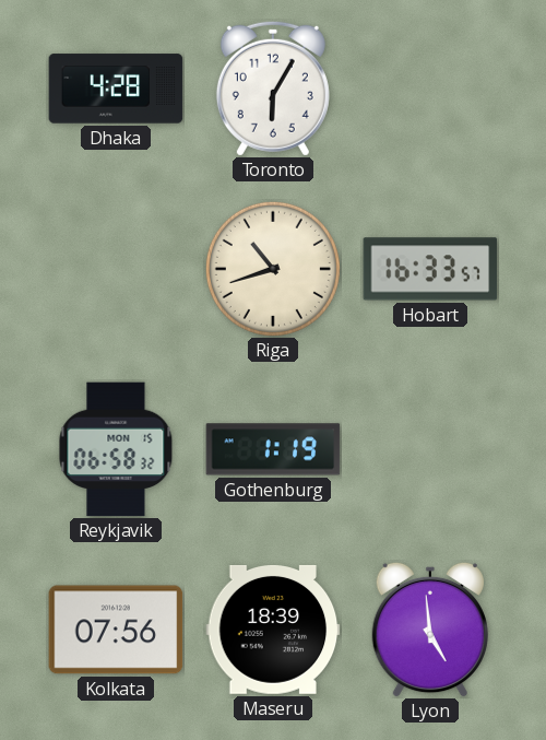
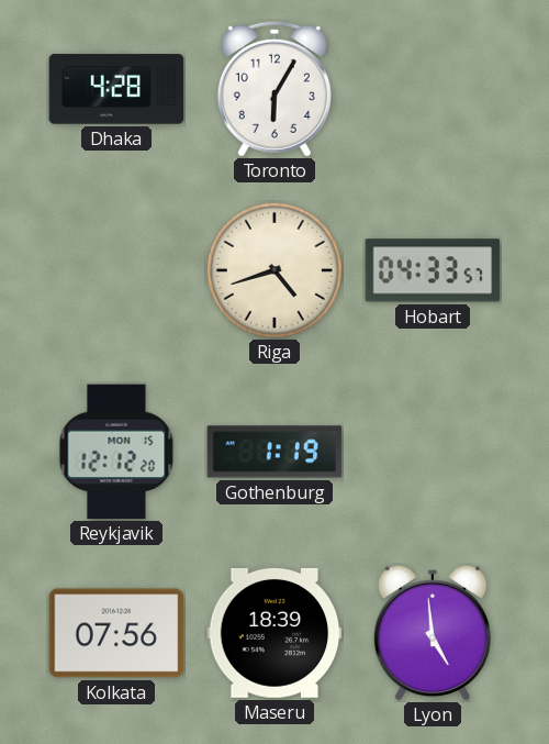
Riga: 10:42 -> 4:42 (274, 270)
Hobart: 16:33 -> 04:33 (433, 270)
Reykjavik: 06:58 -> 12:12 (116, 452)
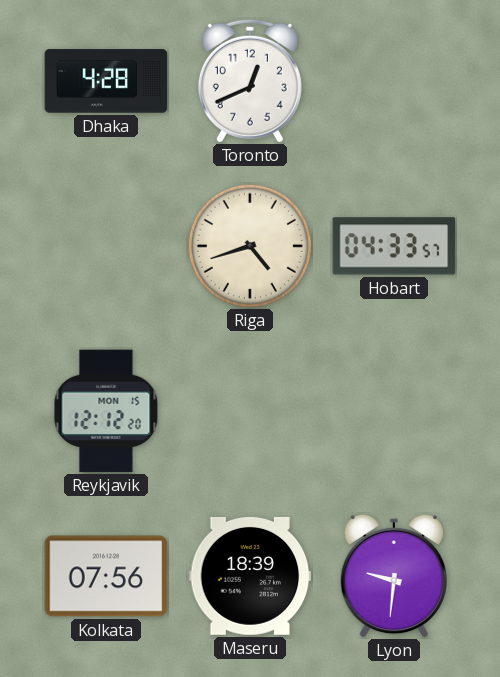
Toronto: 6:05 -> 12:41 (250, 81)
Gothenburg: 1:19 -> none (274, 452)
Lyon: 4:59 -> 9:31 (394, 576)
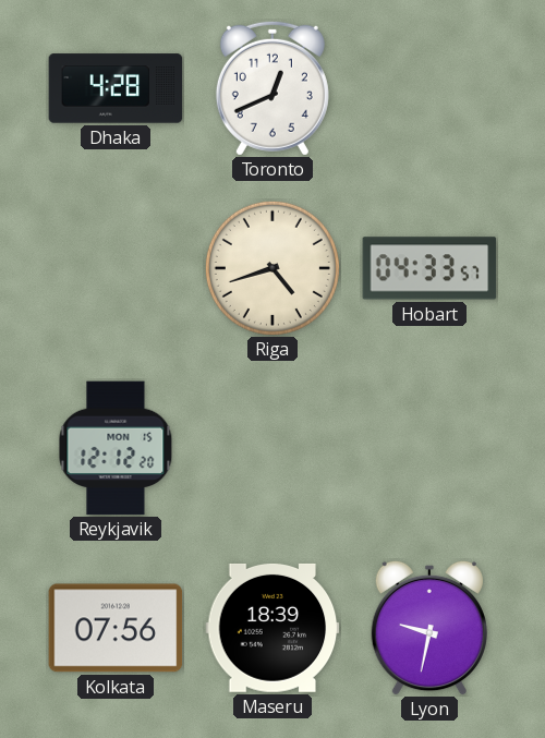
Lyon: 9:31 -> 9:32 (429, 628)
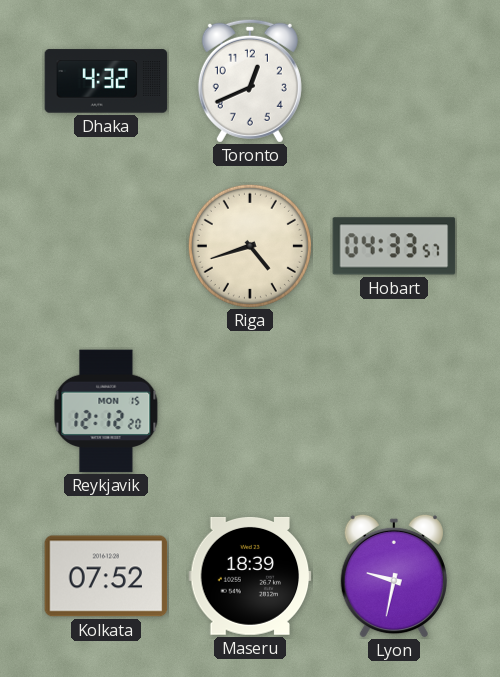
Dhaka: 4:28 -> 4:32 (106, 81)
Kolkata: 07:56 -> 07:52 (106, 576)
